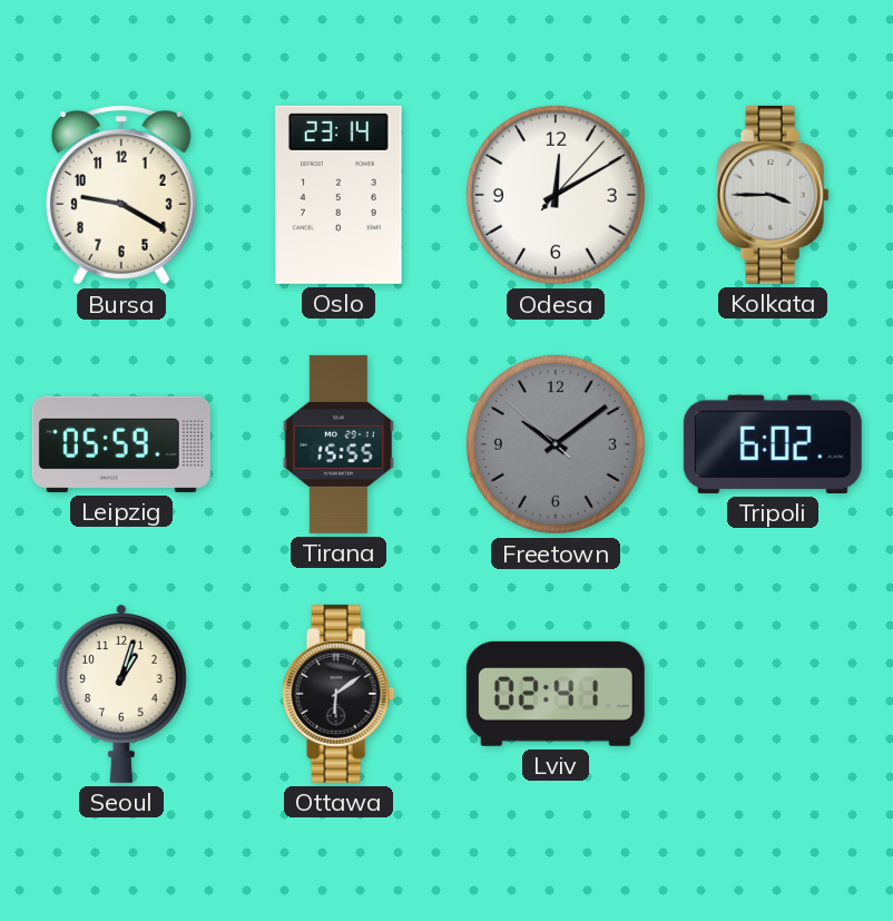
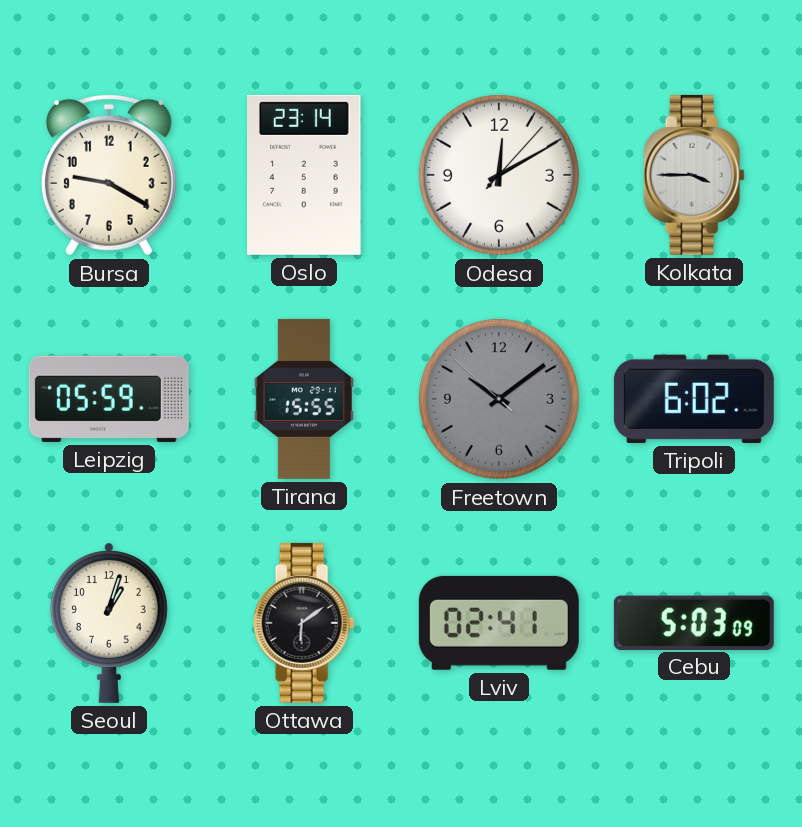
Cebu: none -> 5:03 (694, 622)
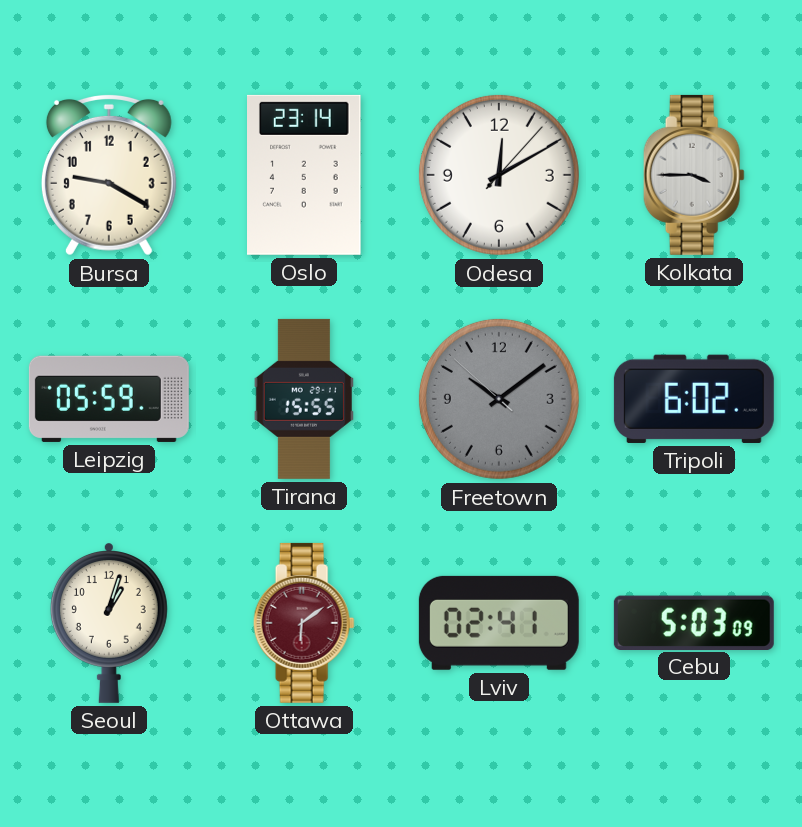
Ottawa dial: black -> burgundy (304, 623)
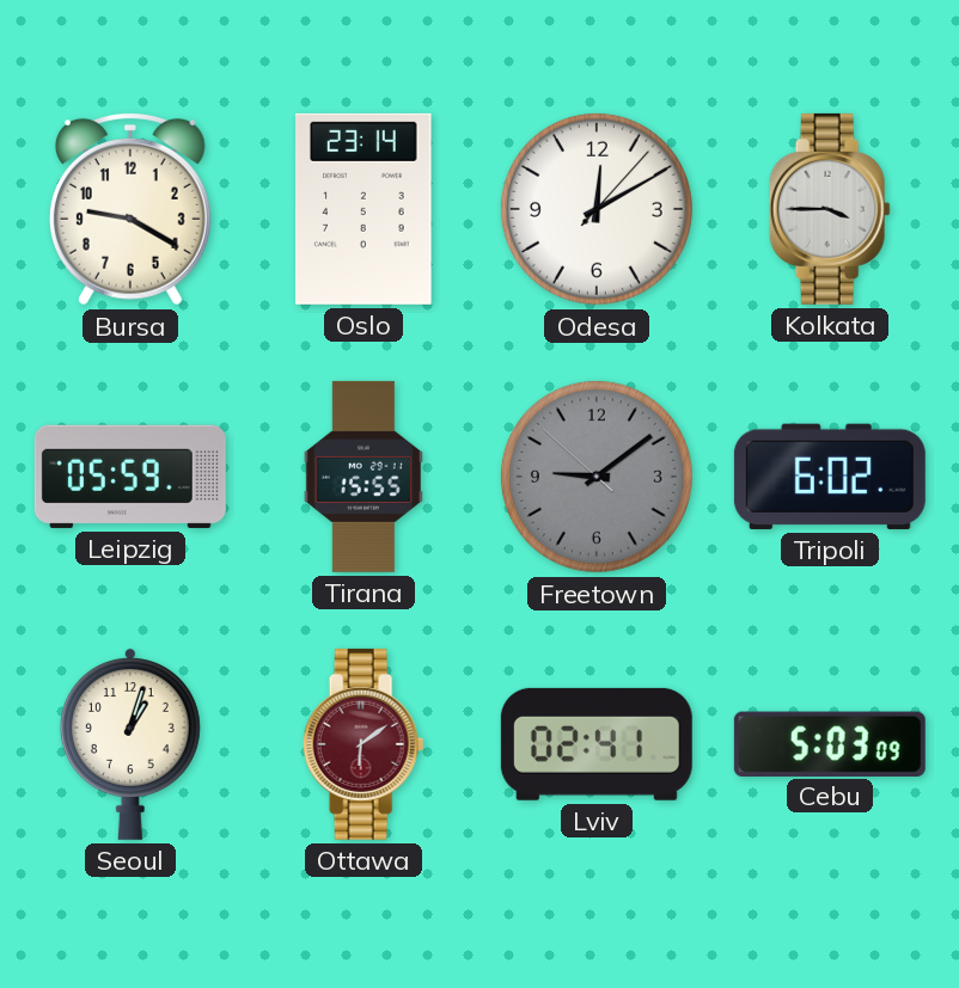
Freetown: 10:08 -> 9:08 (597, 477)
